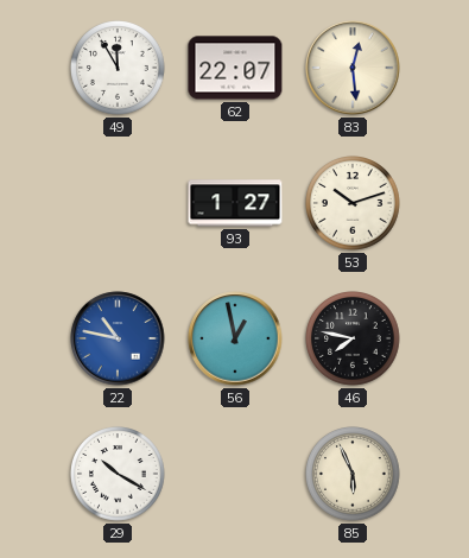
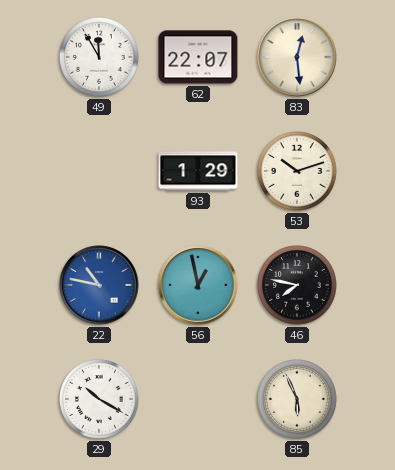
93: 1:27 -> 1:29 (198, 171)
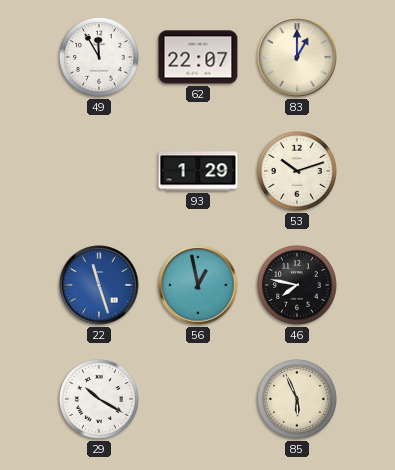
83: 12:29 -> 1:00 (297, 57)
22: 10:47 -> 11:27 (99, 285)
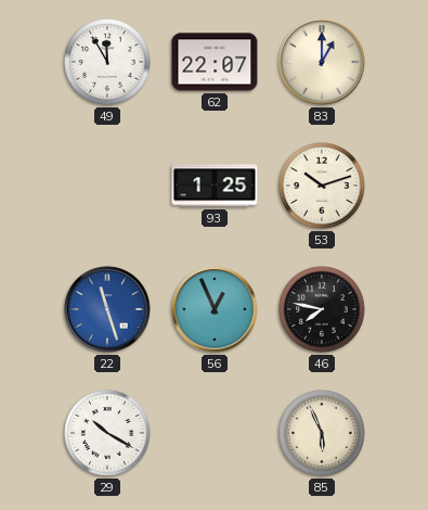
93: 1:29 -> 1:25 (215, 186)
56: 12:58 -> 12:56 (215, 309)
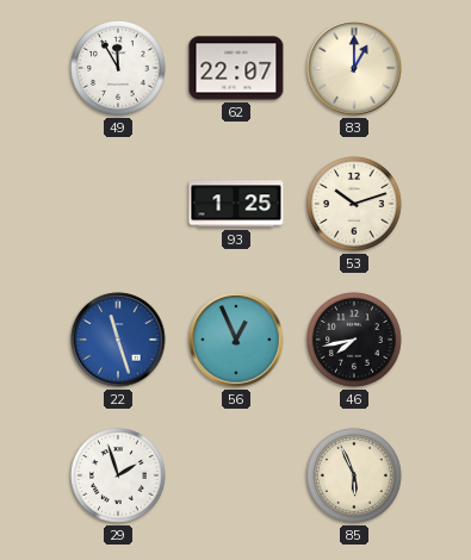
46: 7:47 -> 7:43 (355, 341)
29: 10:20 -> 1:57 (119, 477)
